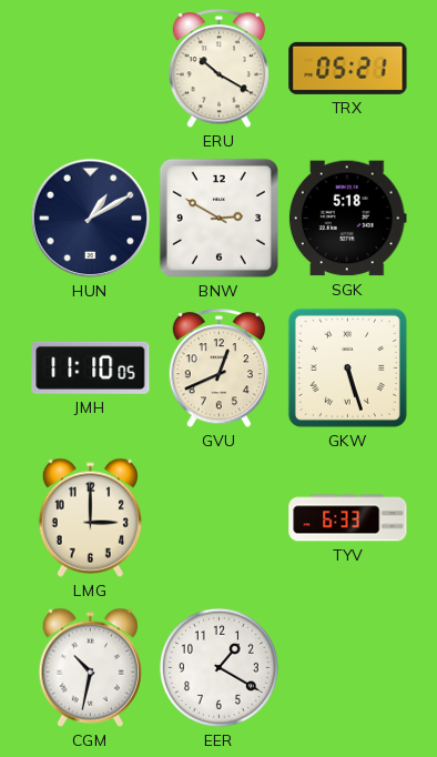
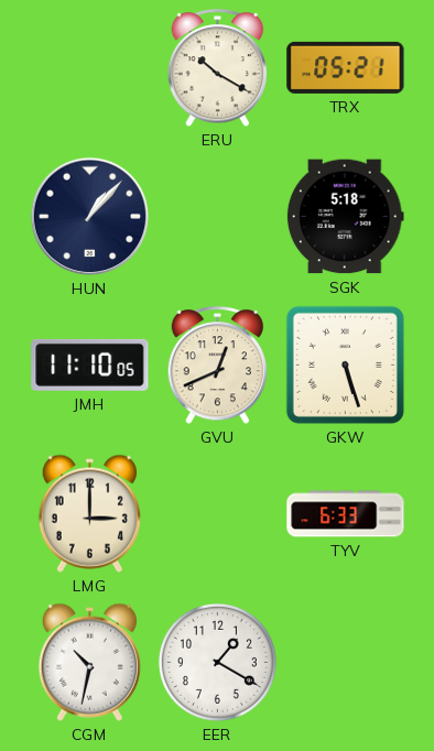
HUN: 1:10 -> 1:07 (90, 217)
BNW: 2:50 -> none (218, 218)
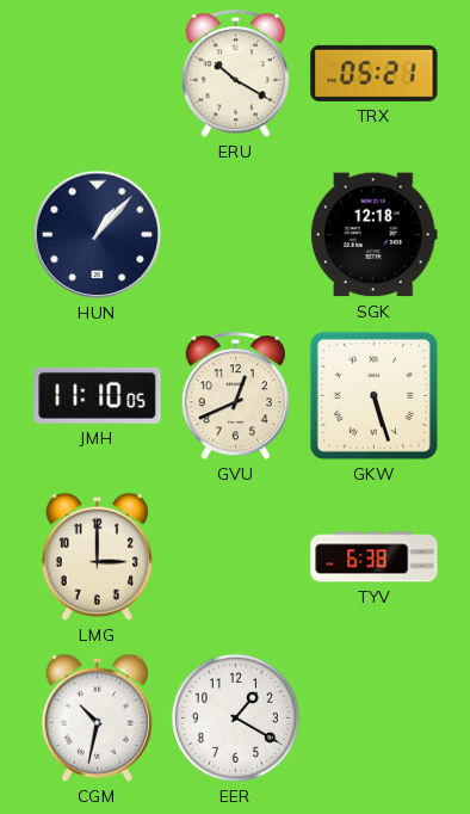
SGK: 5:18 -> 12:18 (373, 235)
TYV: 6:33 -> 6:38 (375, 557)
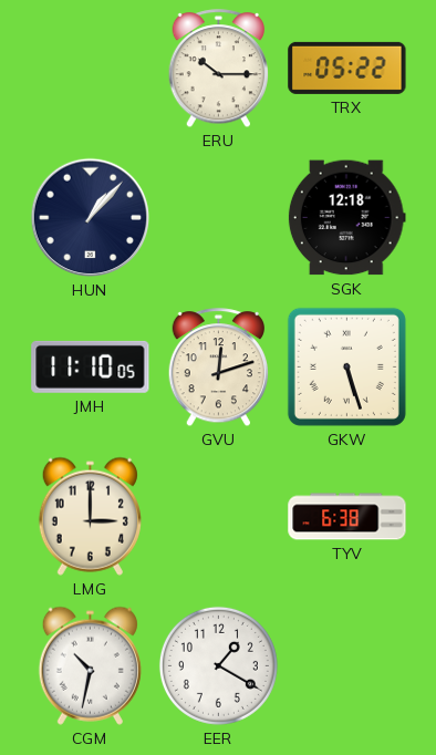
ERU: 10:20 -> 10:15 (218, 69)
TRX: 05:21 -> 05:22 (347, 68)
GVU: 12:41 -> 12:12 (218, 368)
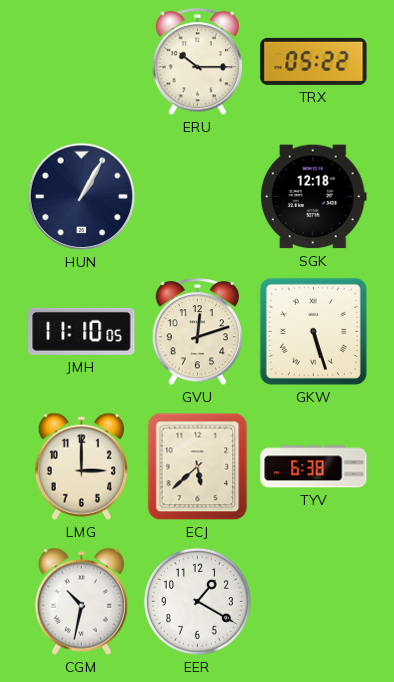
HUN: 1:07 -> 1:05 (82, 197)
ECJ: none -> 5:38 (198, 467)
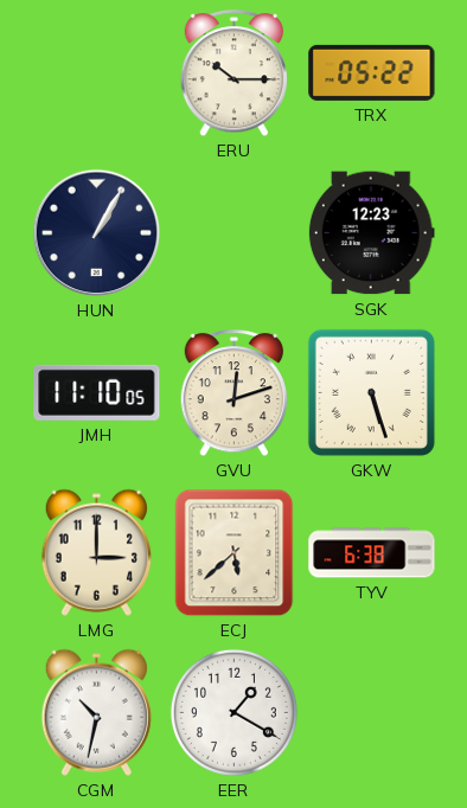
SGK: 12:18 -> 12:23 (371, 233)
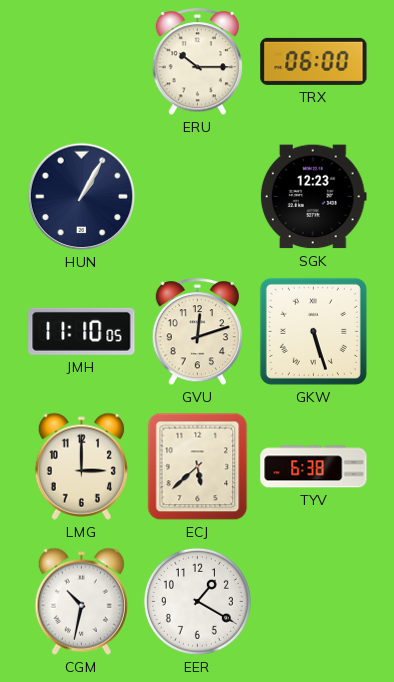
TRX: 05:22 -> 06:00 (314, 61)
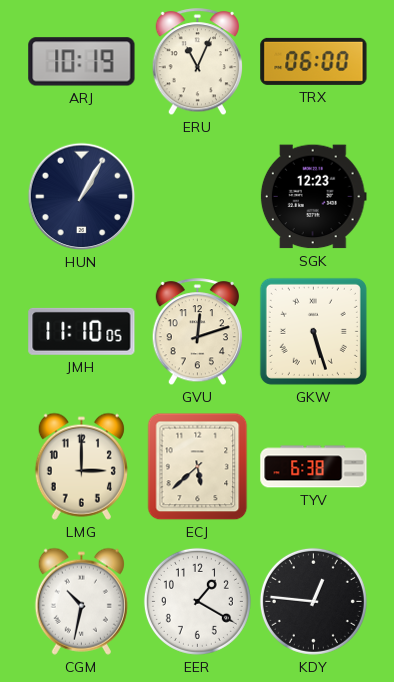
ARJ: none -> 10:19 (82, 62)
ERU: 10:15 -> 11:04 (197, 62)
KDY: none -> 12:46 (313, 601)
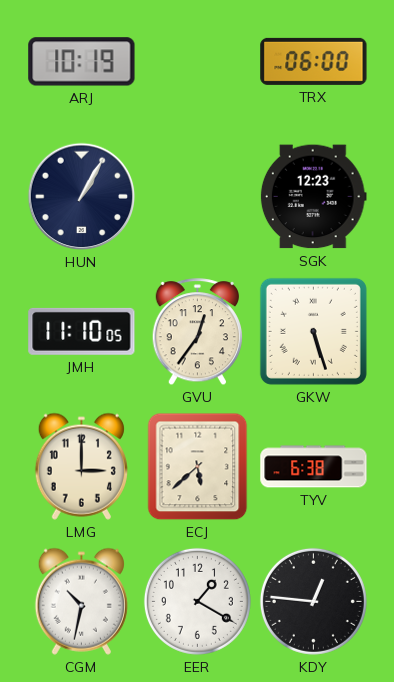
ERU: 11:04 -> none (197, 62)
GVU: 12:12 -> 12:36 (197, 332)
